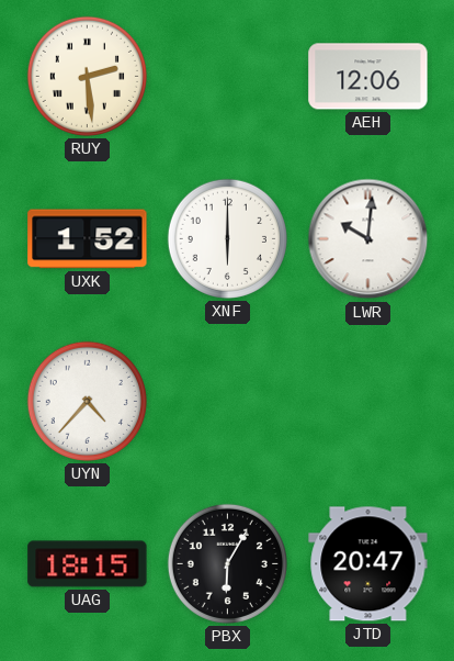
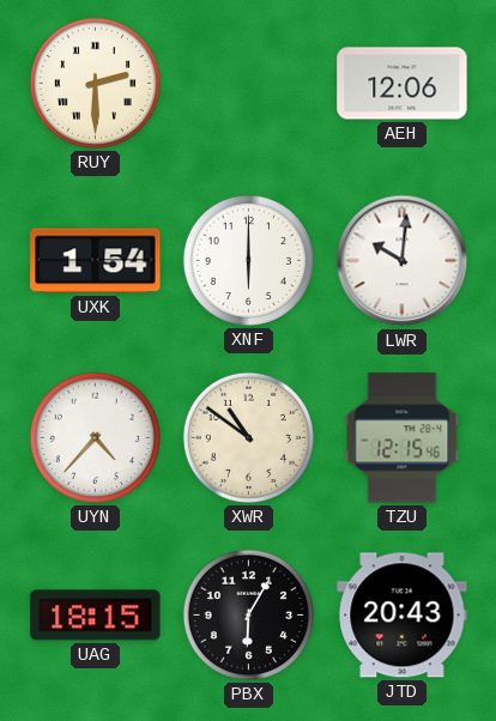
RUY: 2:29 -> 2:30 (95, 83)
UXK: 1:52 -> 1:54 (96, 261)
XWR: none -> 10:51 (248, 437)
TZU: none -> 12:15 (403, 438)
JTD: 20:47 -> 20:43 (403, 616)
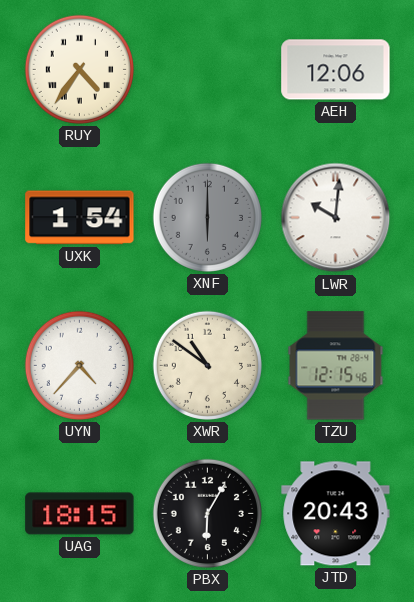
RUY: 2:30 -> 4:36 (79, 69)
XNF dial: white -> grey (207, 217)
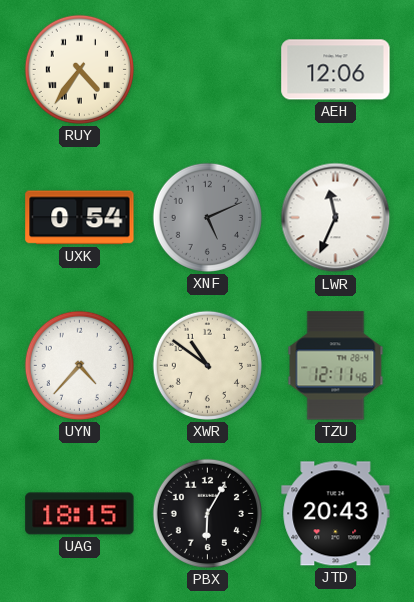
UXK: 1:54 -> 0:54 (80, 218)
XNF: 6:00 -> 5:11 (207, 217)
LWR: 10:01 -> 11:34 (336, 218)
TZU: 12:15 -> 12:11 (336, 366)
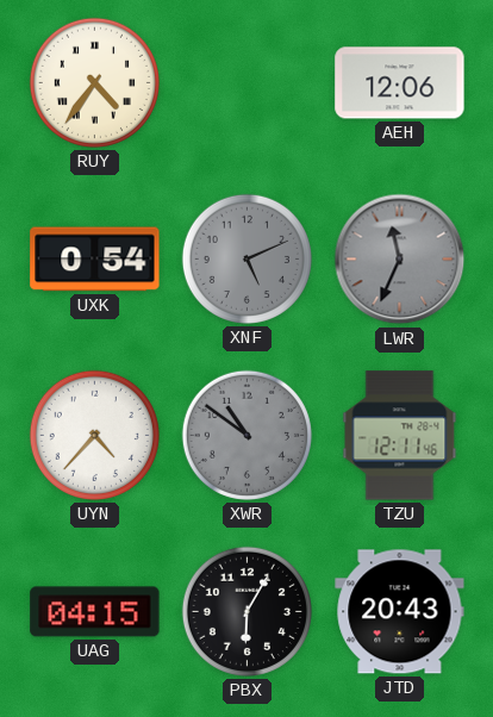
LWR dial: white -> grey (400, 260)
XWR dial: cream -> grey (246, 435)
UAG: 18:15 -> 04:15 (95, 612)
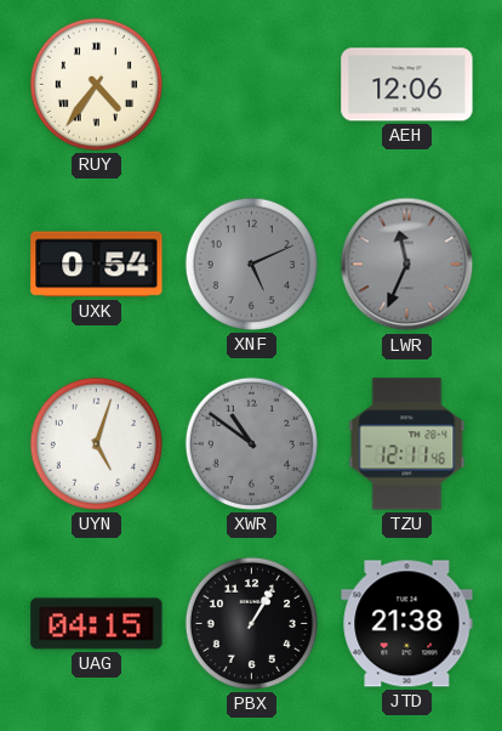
UYN: 4:37 -> 5:03 (96, 443)
PBX: 6:05 -> 1:05 (251, 623)
JTD: 20:43 -> 21:38 (407, 624)
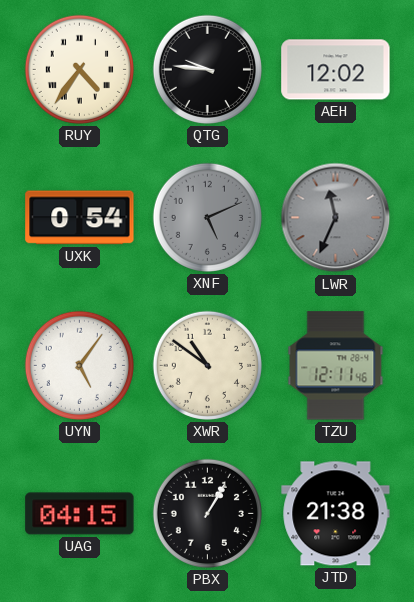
QTG: none -> 9:46 (207, 69)
AEH: 12:06 -> 12:02 (336, 70)
UYN: 5:03 -> 5:06 (79, 365)
XWR dial: grey -> cream (207, 365)
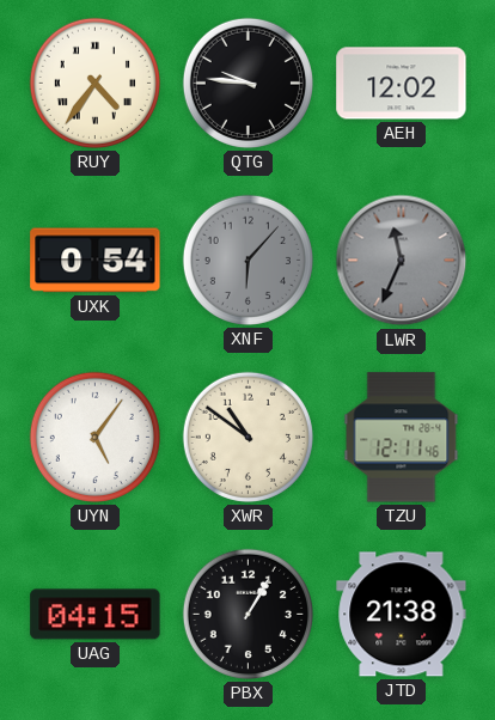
XNF: 5:11 -> 6:07 (247, 260)
